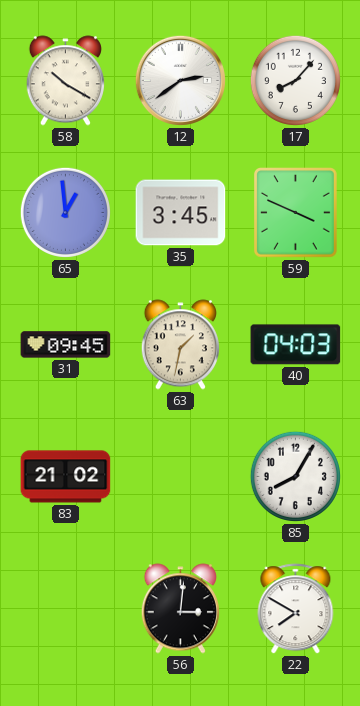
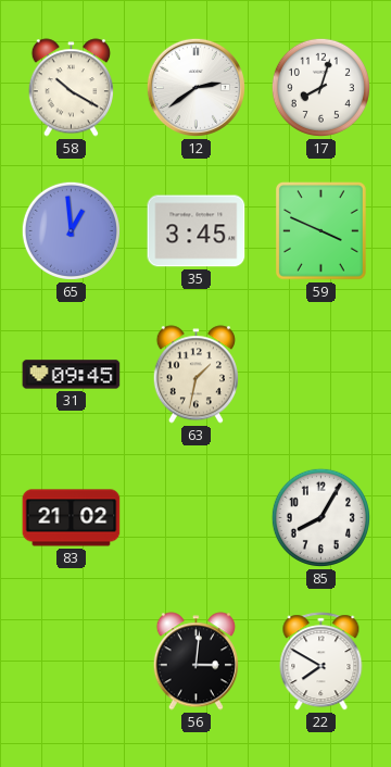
17: 8:07 -> 8:03 (320, 87)
40: 04:03 -> none (296, 345)
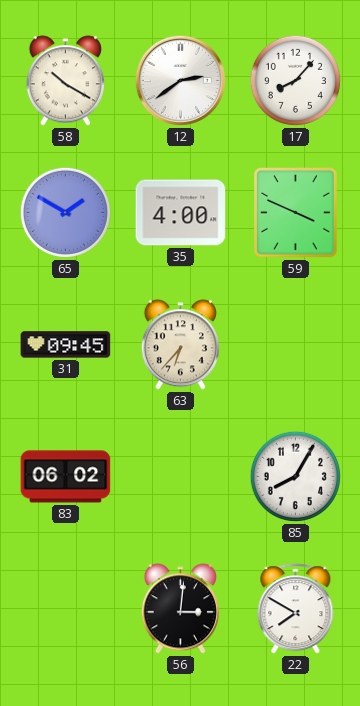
17: 8:03 -> 8:07 (295, 80)
65: 12:59 -> 1:50 (65, 212)
35: 3:45 -> 4:00 (181, 213)
63: 1:32 -> 6:37 (180, 345)
83: 21:02 -> 06:02 (66, 477)
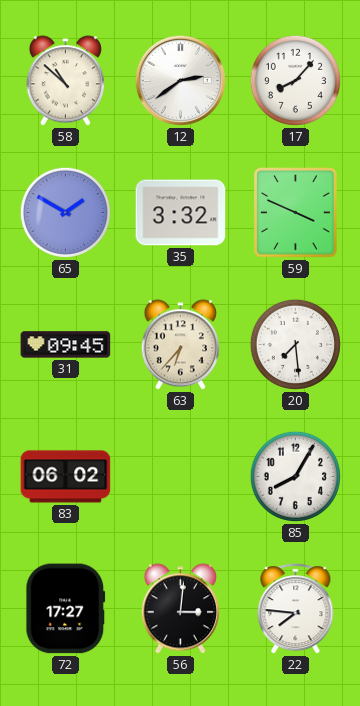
58: 10:20 -> 10:52 (65, 81)
35: 4:00 -> 3:32 (181, 213)
20: none -> 7:29 (295, 344)
72: none -> 17:27 (66, 609)
22: 7:50 -> 7:46 (296, 609)
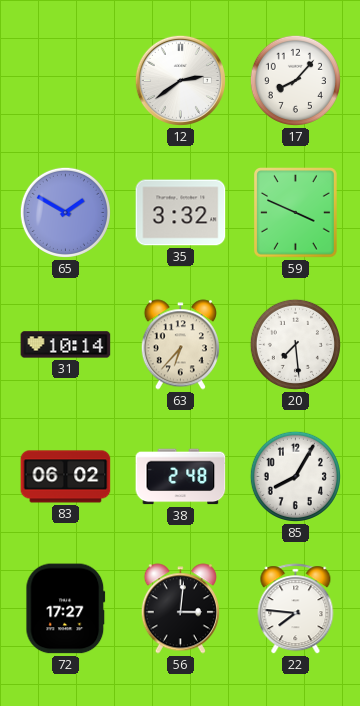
58: 10:52 -> none (65, 81)
31: 09:45 -> 10:14 (66, 345)
38: none -> 2:48 (181, 477)
